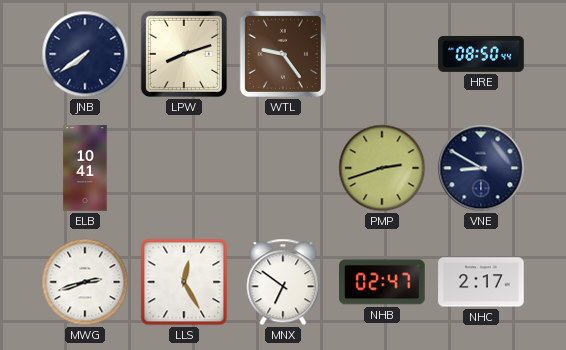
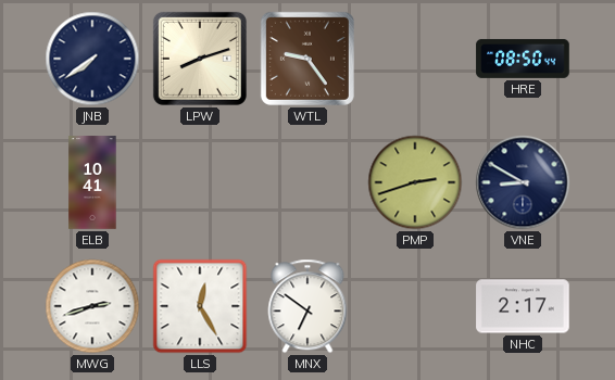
NHB: 02:47 -> none (383, 282)
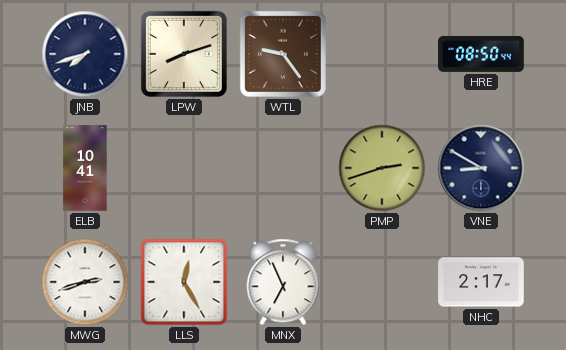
JNB: 7:39 -> 7:42 (85, 54)
MNX: 6:51 -> 6:56 (283, 282)
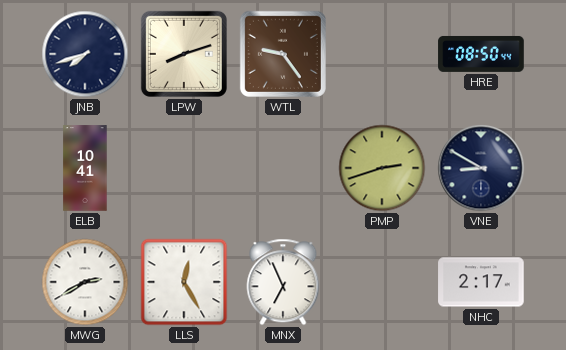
MWG: 2:42 -> 2:40 (85, 282)
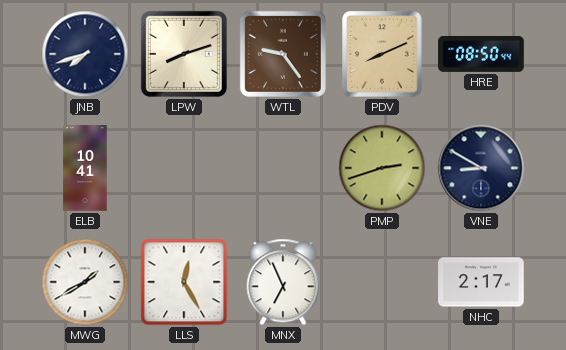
PDV: none -> 8:11 (382, 54)
MWG: 2:40 -> 1:40 (85, 282)
